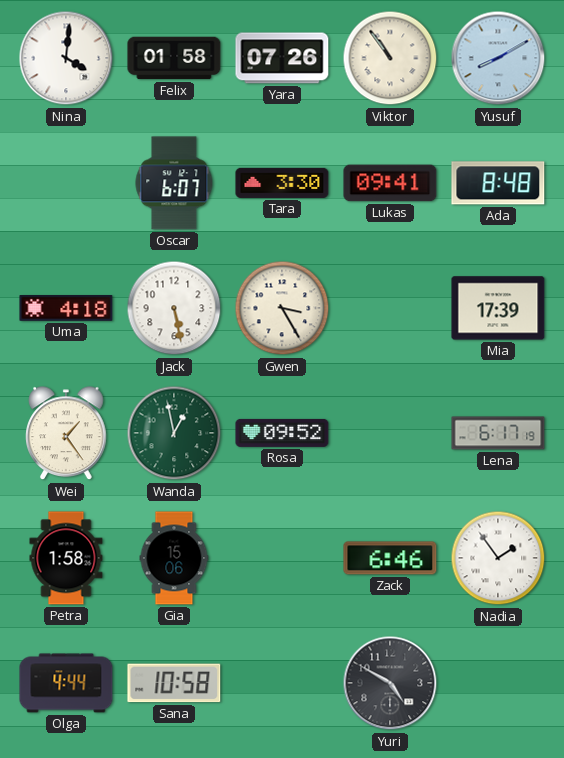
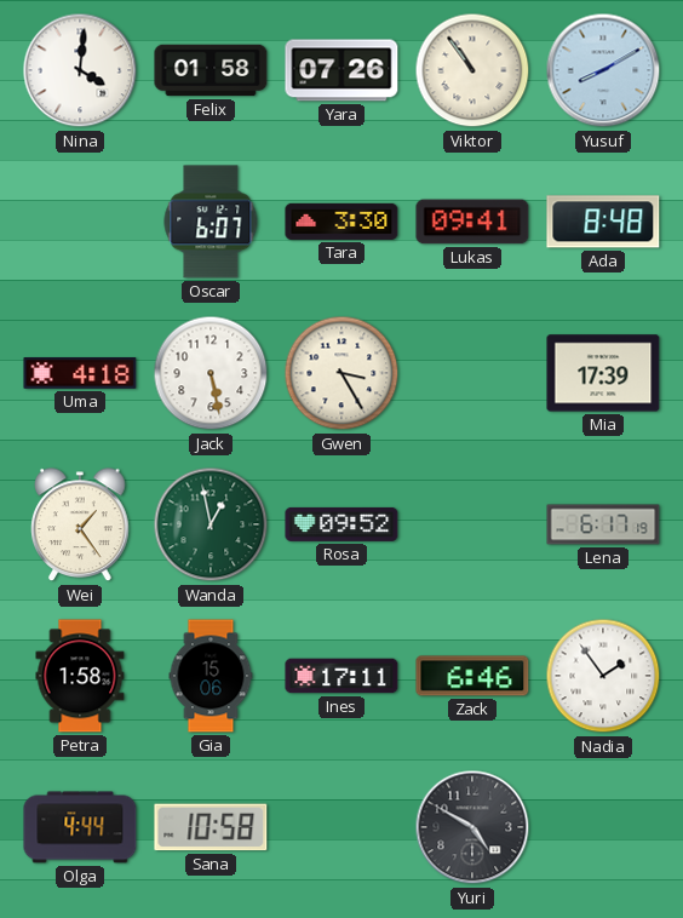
Ines: none -> 17:11 (342, 676)
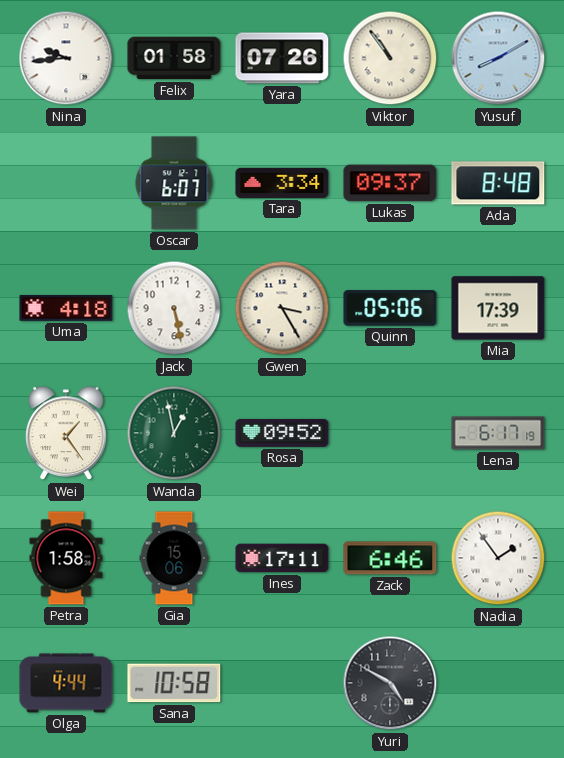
Nina: 4:01 -> 9:44 (66, 58)
Tara: 3:30 -> 3:34 (282, 183)
Lukas: 09:41 -> 09:37 (390, 183)
Quinn: none -> 05:06 (390, 308)
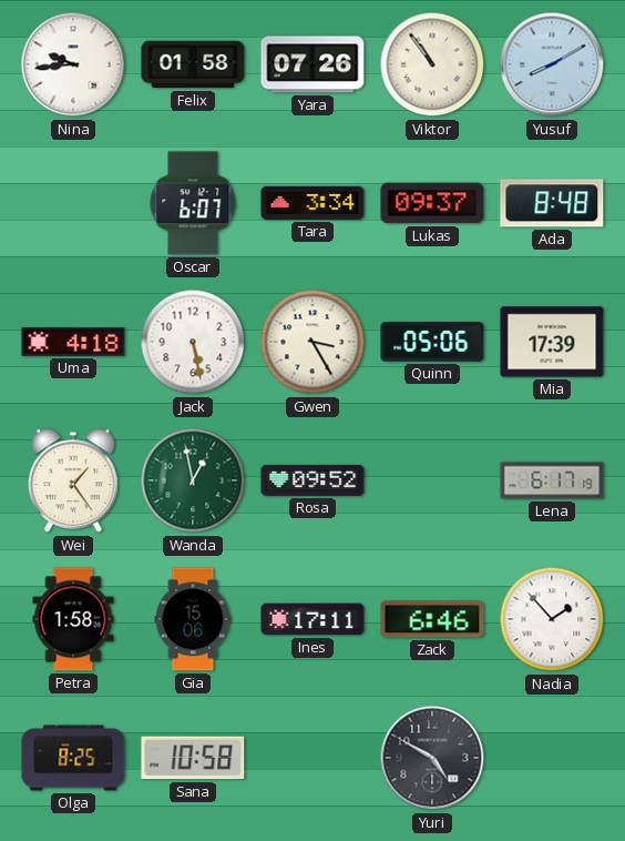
Nadia: 1:54 -> 1:53 (552, 619)
Olga: 4:44 -> 8:25 (73, 758)
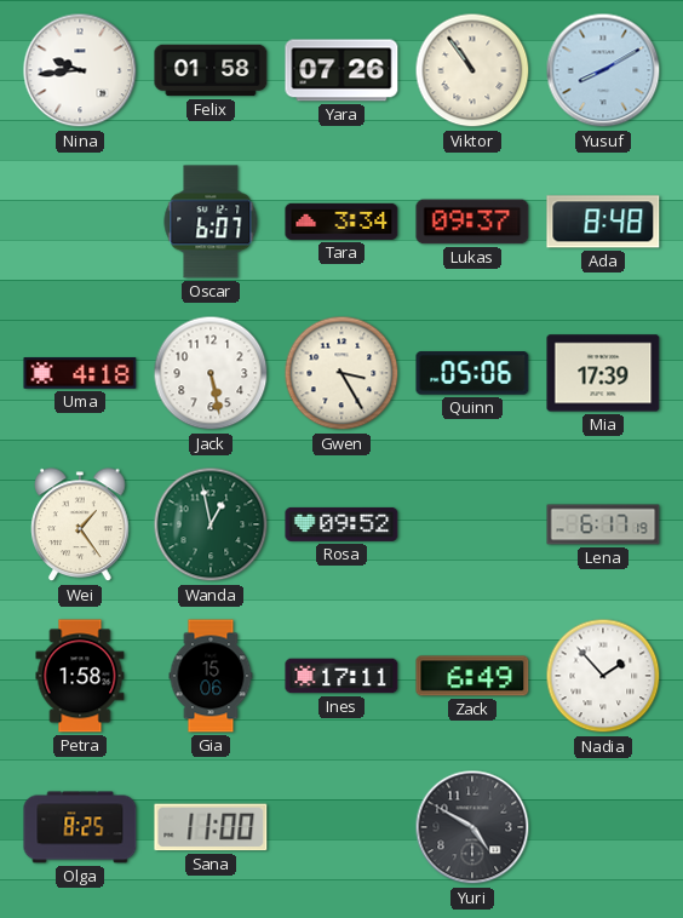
Zack: 6:46 -> 6:49 (472, 676)
Sana: 10:58 -> 11:00 (211, 827)
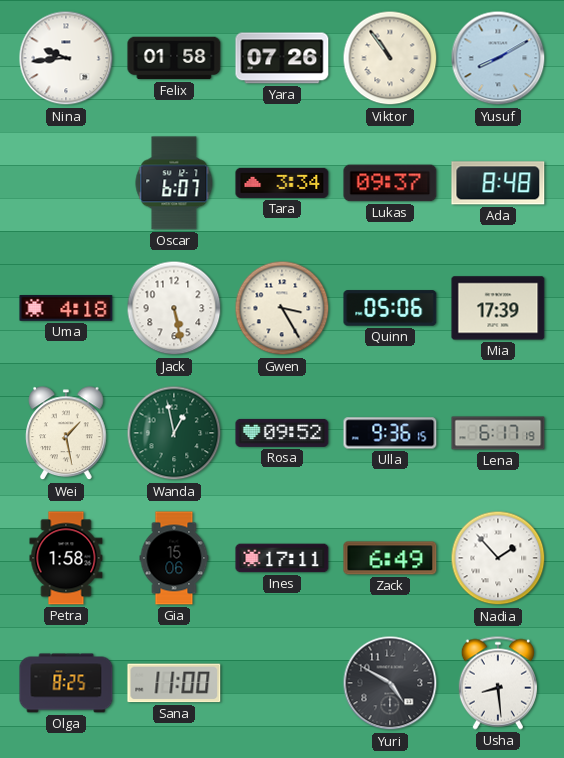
Wei: 1:24 -> 1:28 (66, 434)
Ulla: none -> 9:36 (390, 433)
Usha: none -> 8:29 (498, 683)
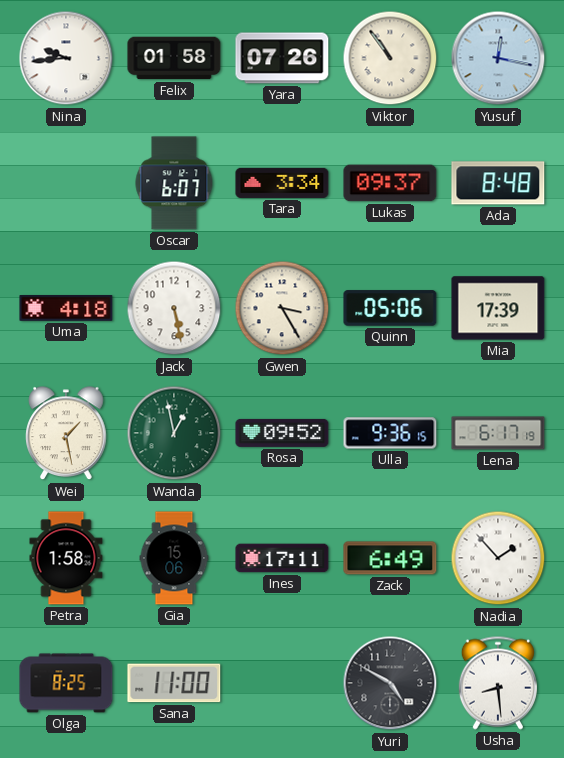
Yusuf: 8:10 -> 12:17 (498, 58)
